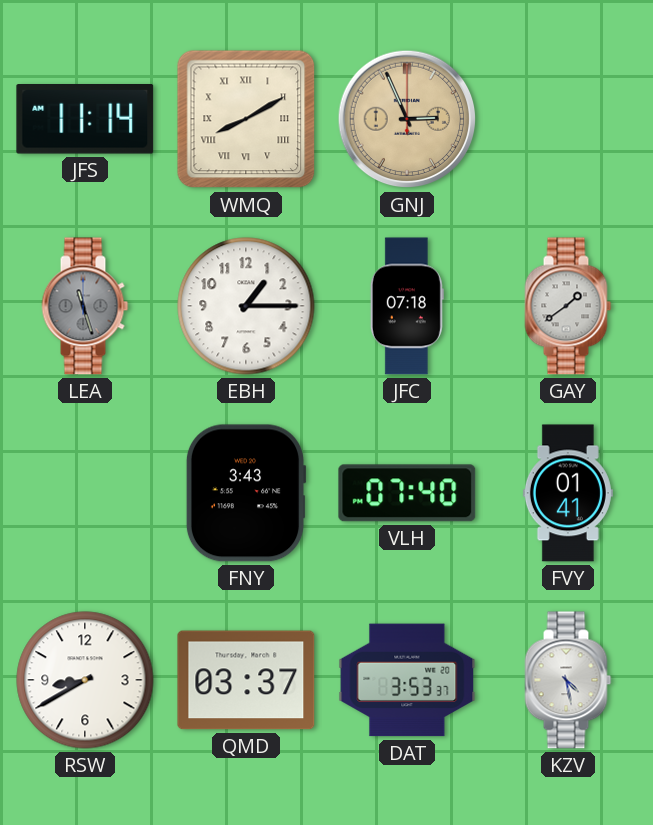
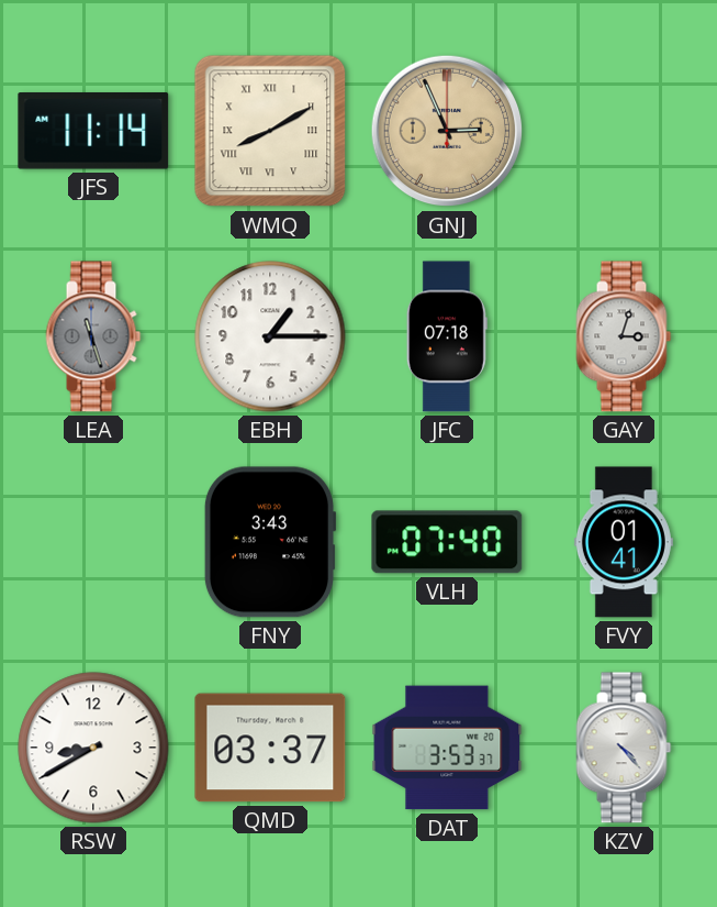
GAY: 1:39 -> 3:03 (624, 336)
KZV: 4:28 -> 4:23 (624, 748)
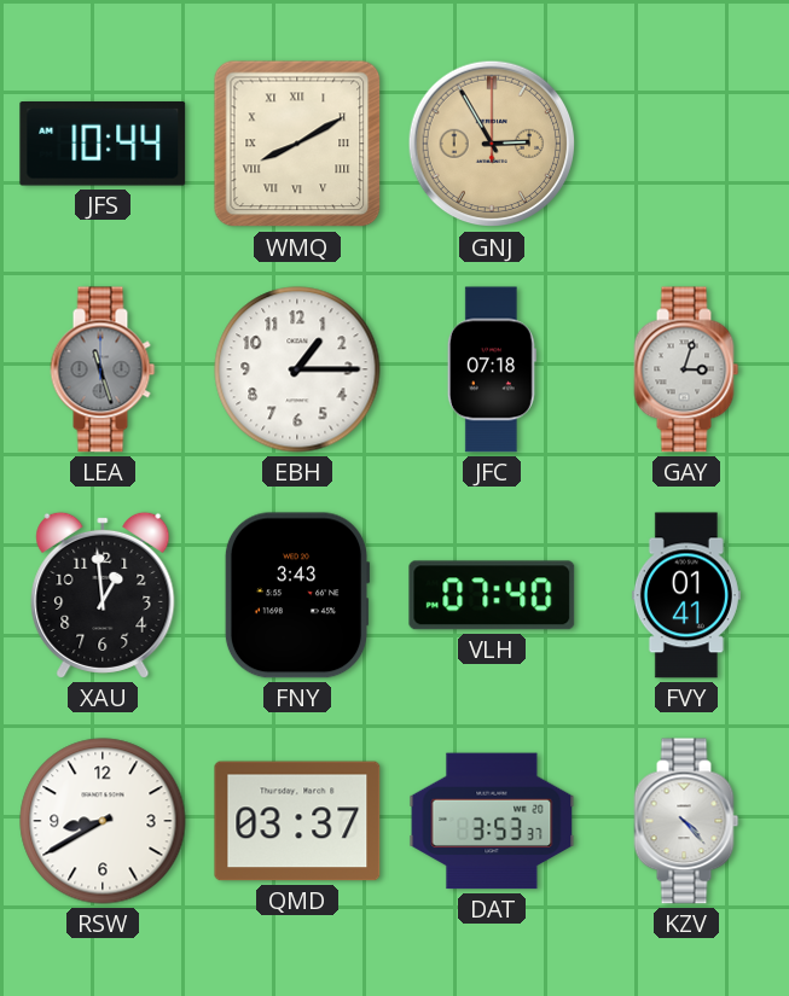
JFS: 11:14 -> 10:44 (103, 144)
GNJ: 2:56 -> 2:55 (492, 144)
XAU: none -> 12:59 (103, 595)
